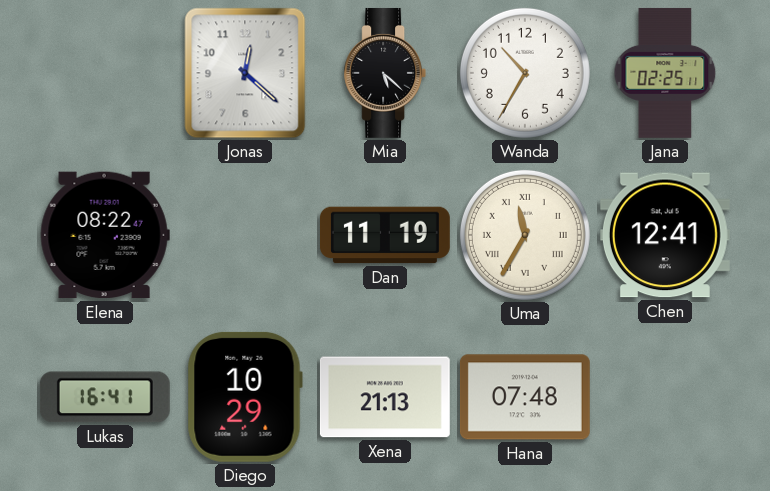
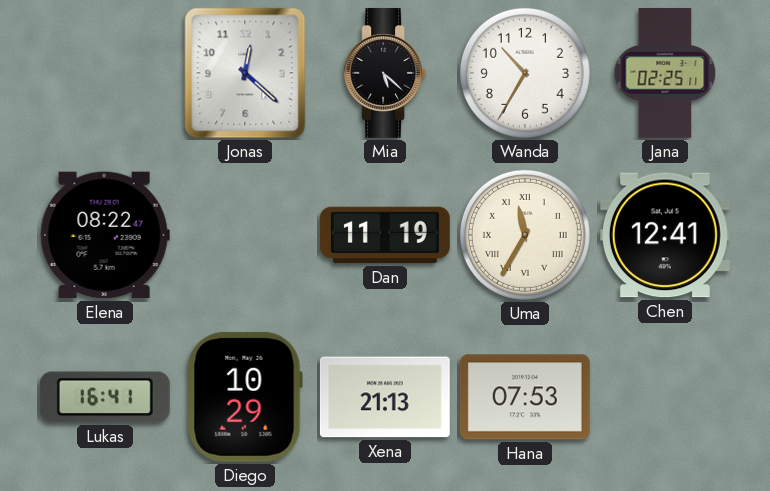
Hana: 07:48 -> 07:53 (525, 397)
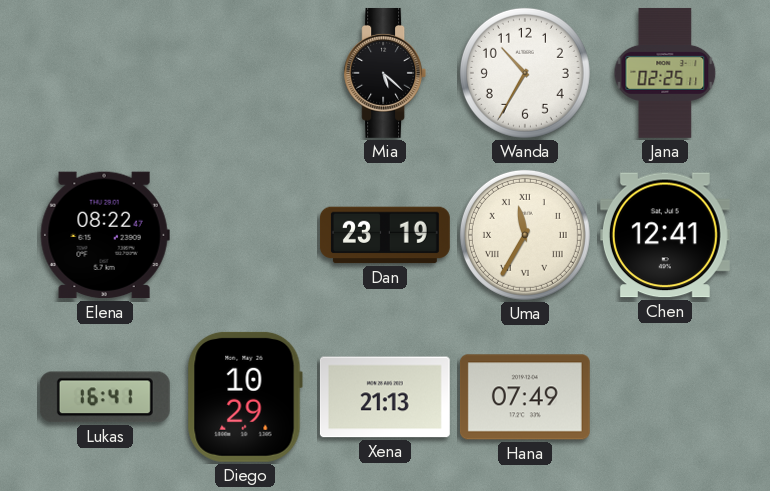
Jonas: 12:22 -> none (245, 73)
Dan: 11:19 -> 23:19 (385, 235)
Hana: 07:53 -> 07:49 (525, 397)
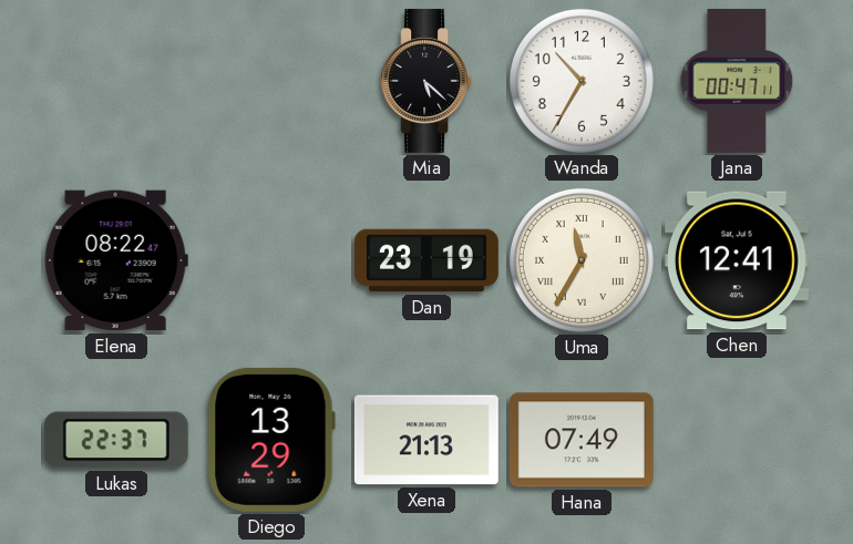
Jana: 02:25 -> 00:47 (737, 81)
Lukas: 16:41 -> 22:37 (116, 440)
Diego: 10:29 -> 13:29 (271, 440)
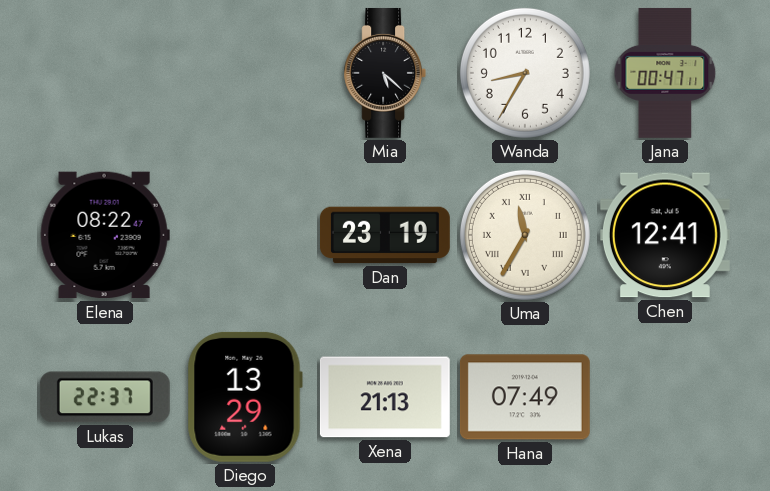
Wanda: 10:35 -> 8:35 (525, 73)
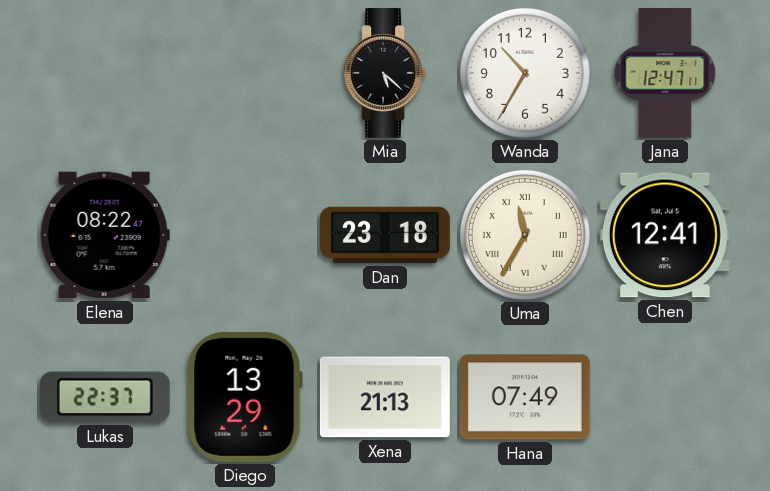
Wanda: 8:35 -> 10:35 (525, 73)
Jana: 00:47 -> 12:47 (665, 73)
Dan: 23:19 -> 23:18 (385, 235)
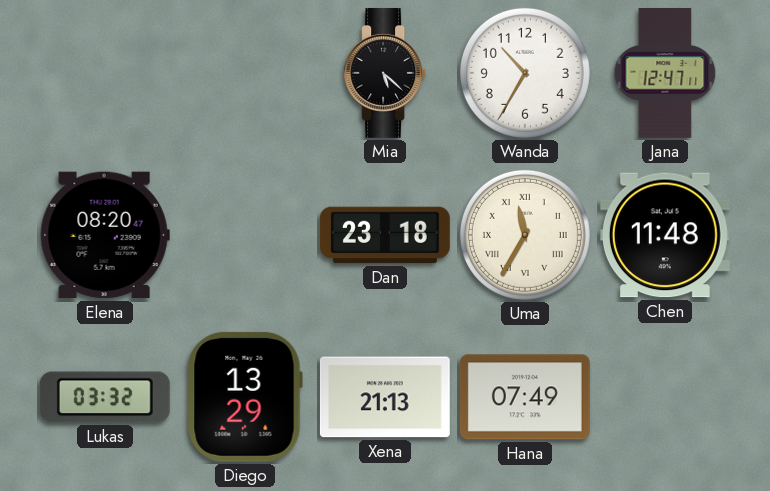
Elena: 08:22 -> 08:20 (105, 235)
Chen: 12:41 -> 11:48 (665, 235)
Lukas: 22:37 -> 03:32 (105, 397)
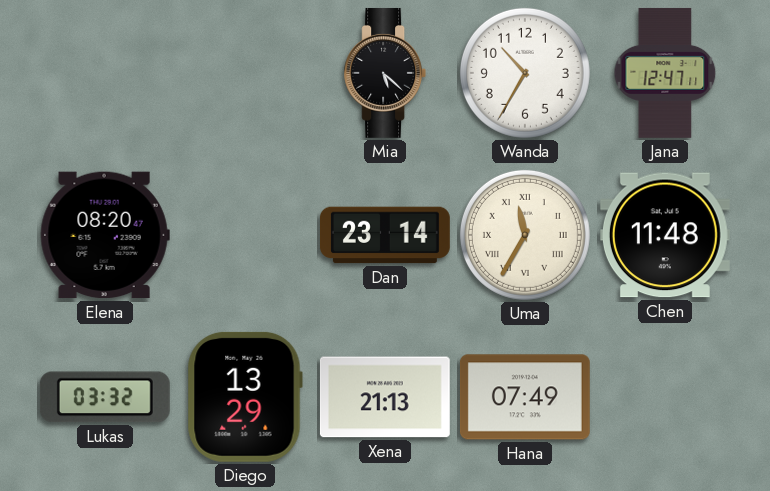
Dan: 23:18 -> 23:14 (385, 235)
